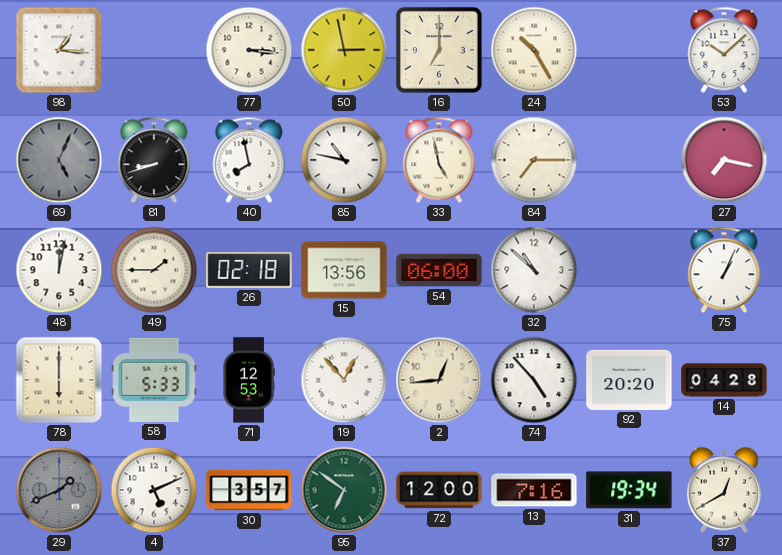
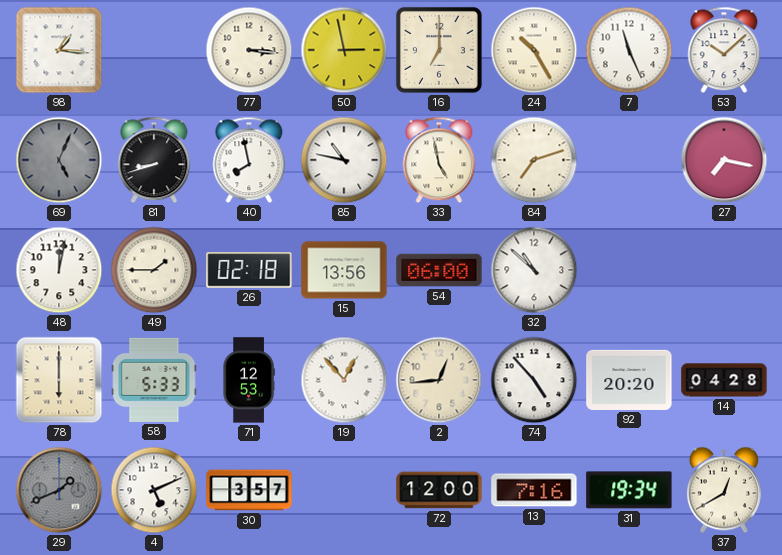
7: none -> 11:26 (629, 50)
84: 7:15 -> 7:12 (534, 160)
75: 1:04 -> none (724, 270)
95: 6:51 -> none (344, 490)
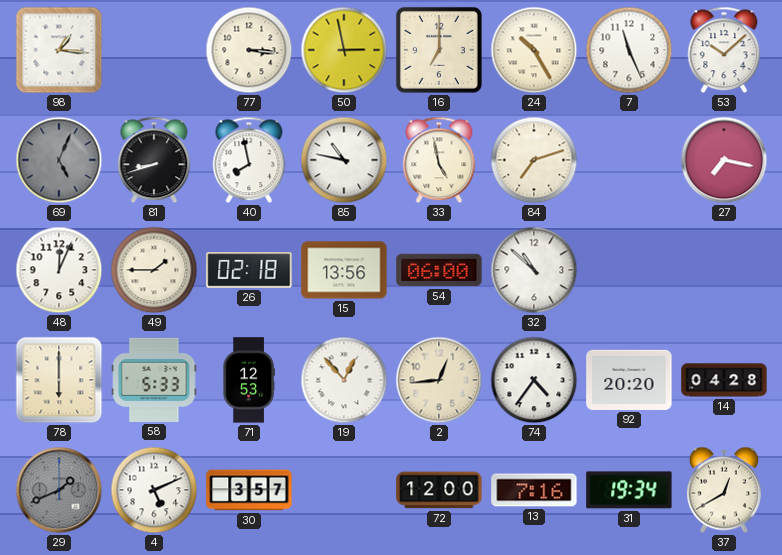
48: 12:02 -> 12:04 (59, 270)
74: 4:53 -> 4:36 (534, 380)
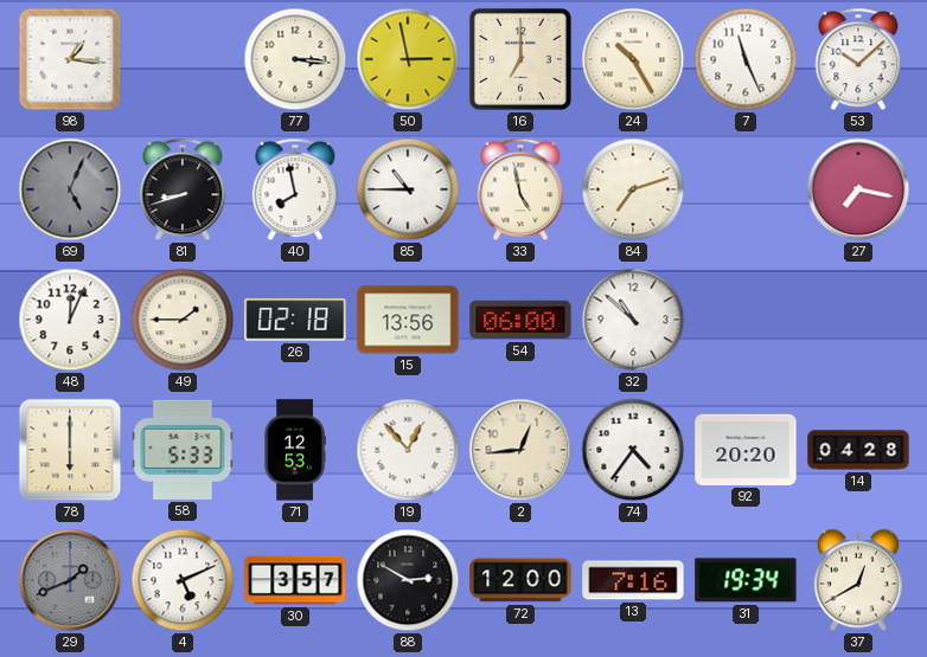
85: 10:47 -> 10:45 (408, 189)
88: none -> 2:50 (408, 580)
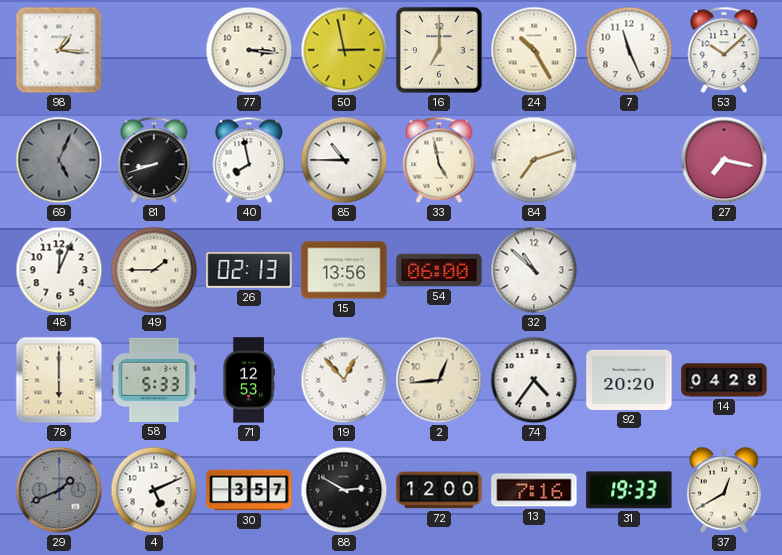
26: 02:18 -> 02:13 (249, 270)
31: 19:34 -> 19:33 (629, 490)
